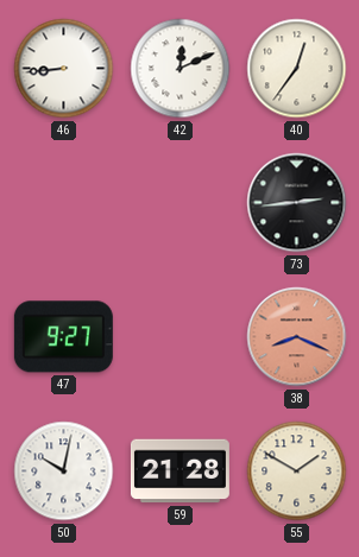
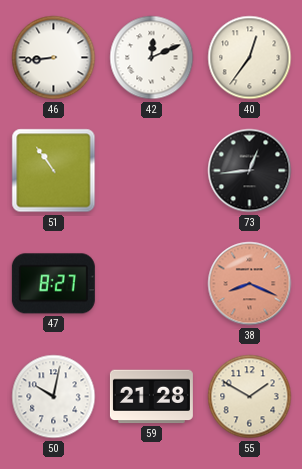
51: none -> 10:54 (54, 171)
73: 2:44 -> 12:44 (250, 171)
47: 9:27 -> 8:27 (53, 284)
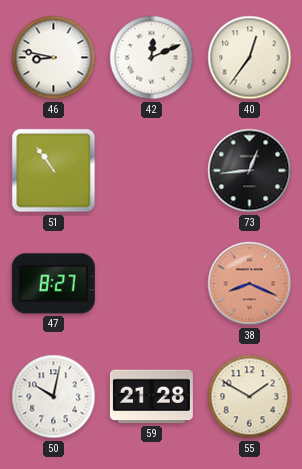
46: 8:44 -> 8:47 (54, 58)
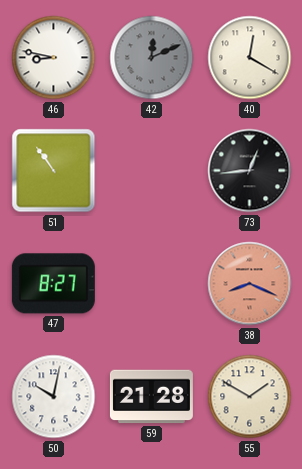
42 dial: white -> grey (152, 58)
40: 12:36 -> 12:20 (250, 58)
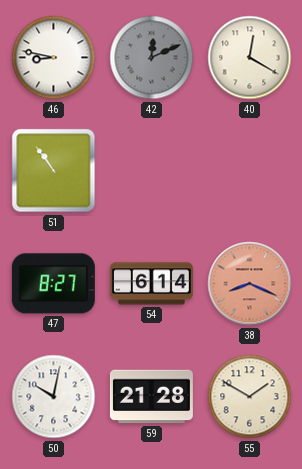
73: 12:44 -> none (250, 171)
54: none -> 6:14 (151, 284)
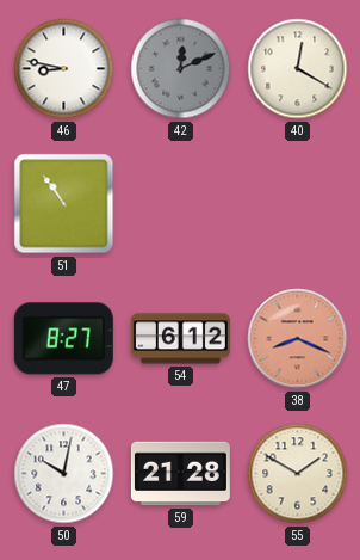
54: 6:14 -> 6:12 (180, 339)
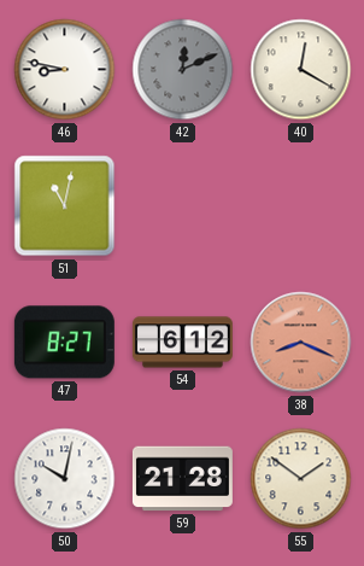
51: 10:54 -> 11:02 (65, 206)
55: 1:50 -> 1:51 (301, 479)
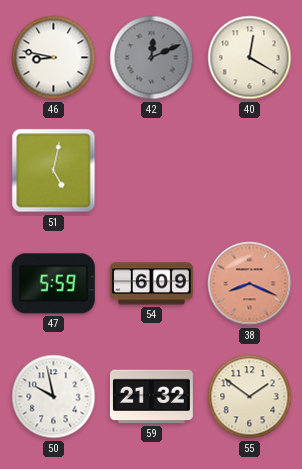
51: 11:02 -> 5:02 (54, 171)
47: 8:27 -> 5:59 (53, 284)
54: 6:12 -> 6:09 (151, 284)
50: 10:02 -> 9:58 (54, 397)
59: 21:28 -> 21:32 (151, 397)
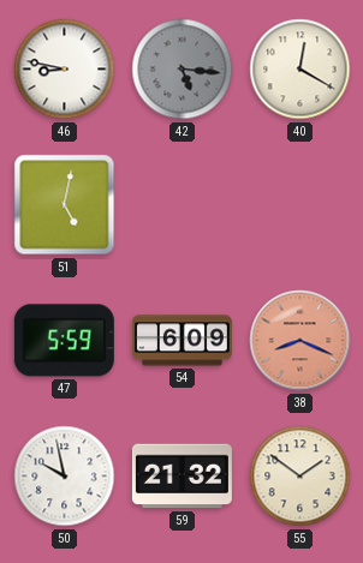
42: 12:11 -> 5:16 (183, 70)
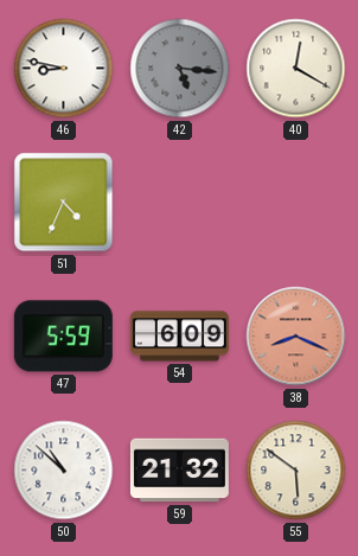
51: 5:02 -> 4:34 (64, 203)
50: 9:58 -> 10:52 (64, 471)
55: 1:51 -> 5:51 (296, 471)
